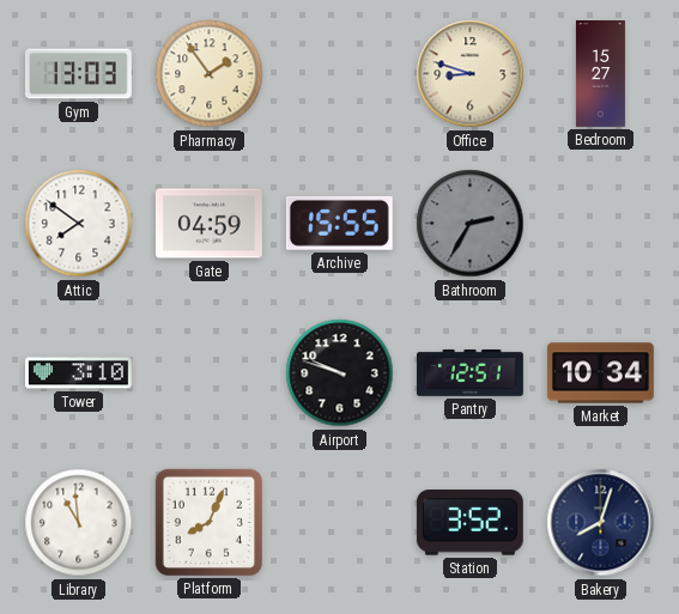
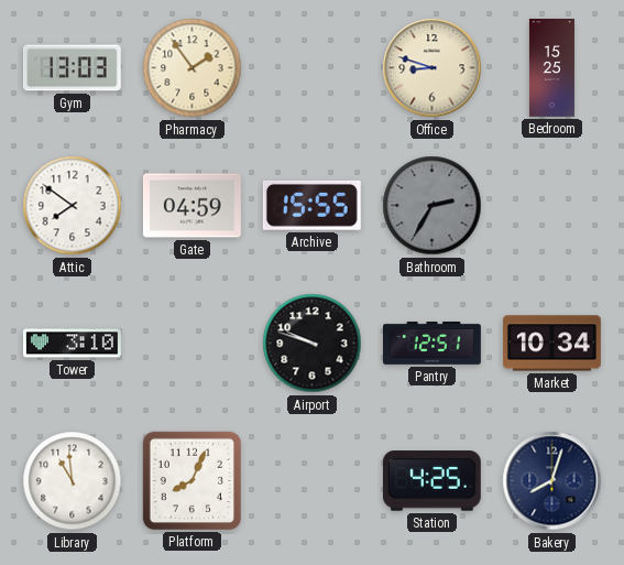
Bedroom: 15:27 -> 15:25 (551, 68)
Station: 3:52 -> 4:25 (431, 481)
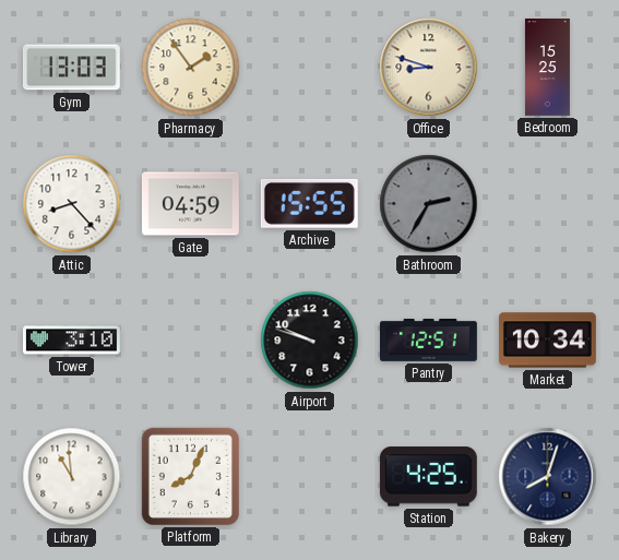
Attic: 7:51 -> 8:23 (72, 204)
